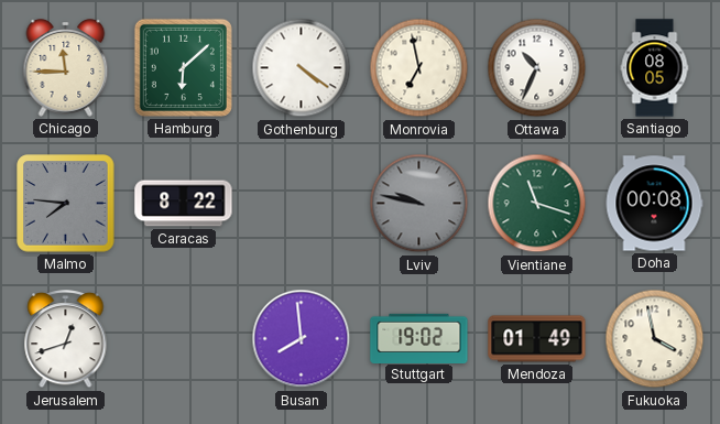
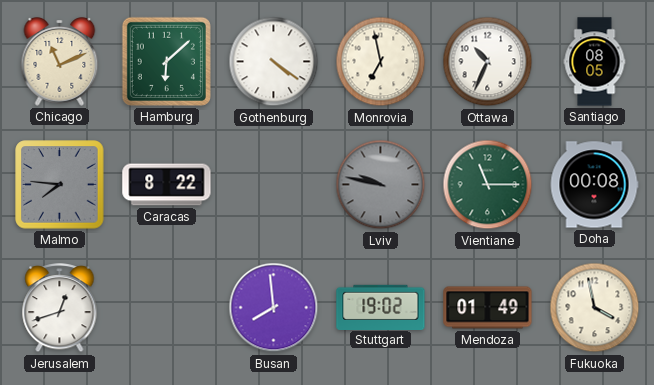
Chicago: 11:45 -> 11:11 (60, 62)
Vientiane: 11:18 -> 11:15 (488, 185)
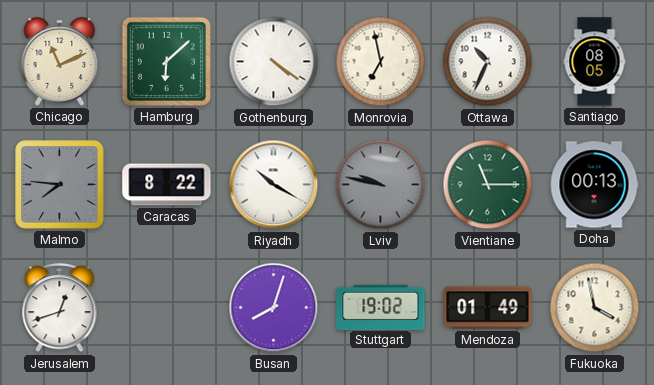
Riyadh: none -> 10:20 (274, 185)
Doha: 00:08 -> 00:13 (594, 185)
Busan: 7:59 -> 8:03 (274, 308)
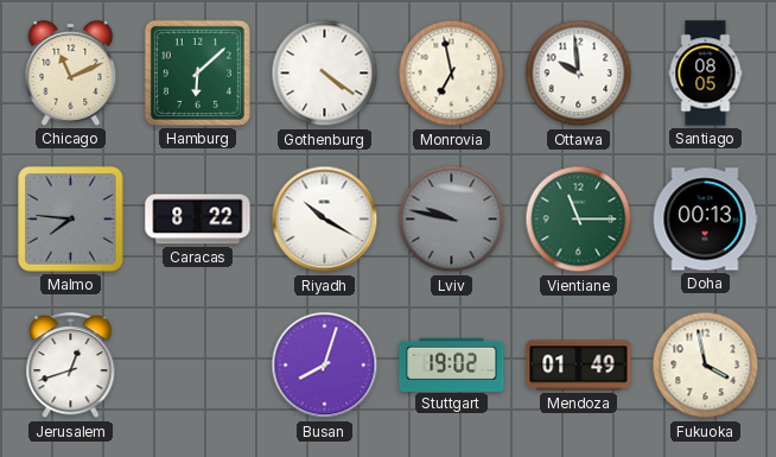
Ottawa: 10:34 -> 9:59 (579, 74)
